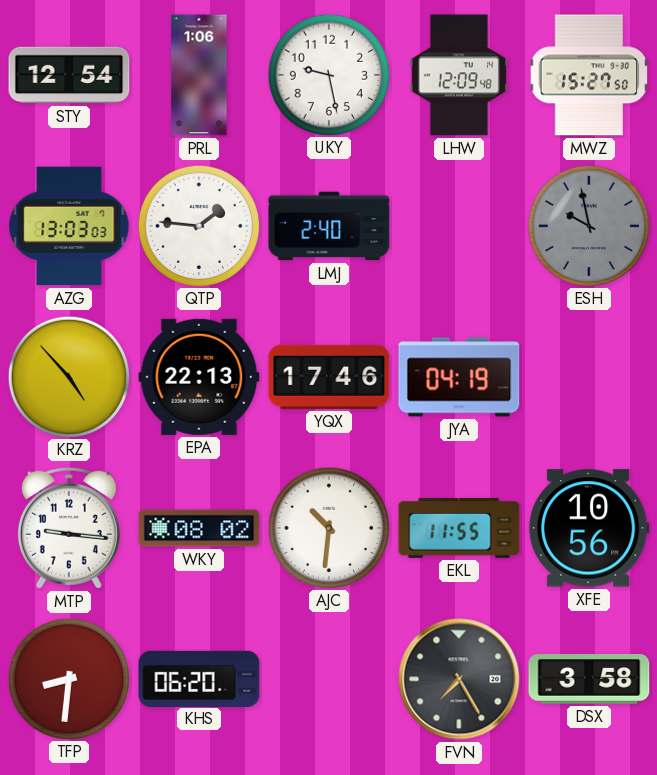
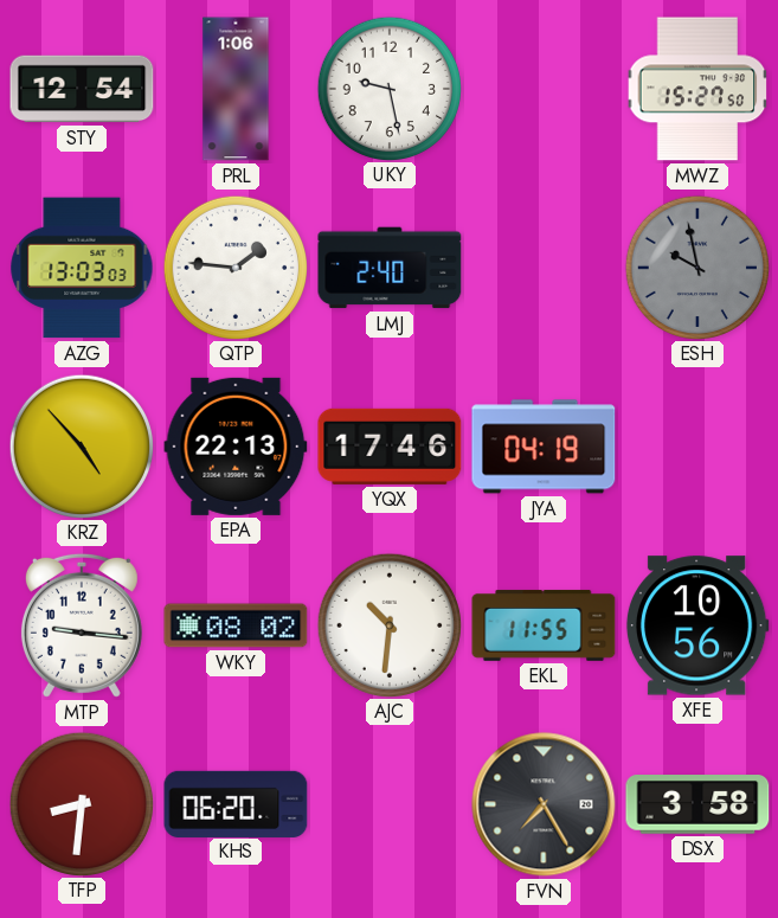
LHW: 12:09 -> none (459, 75)
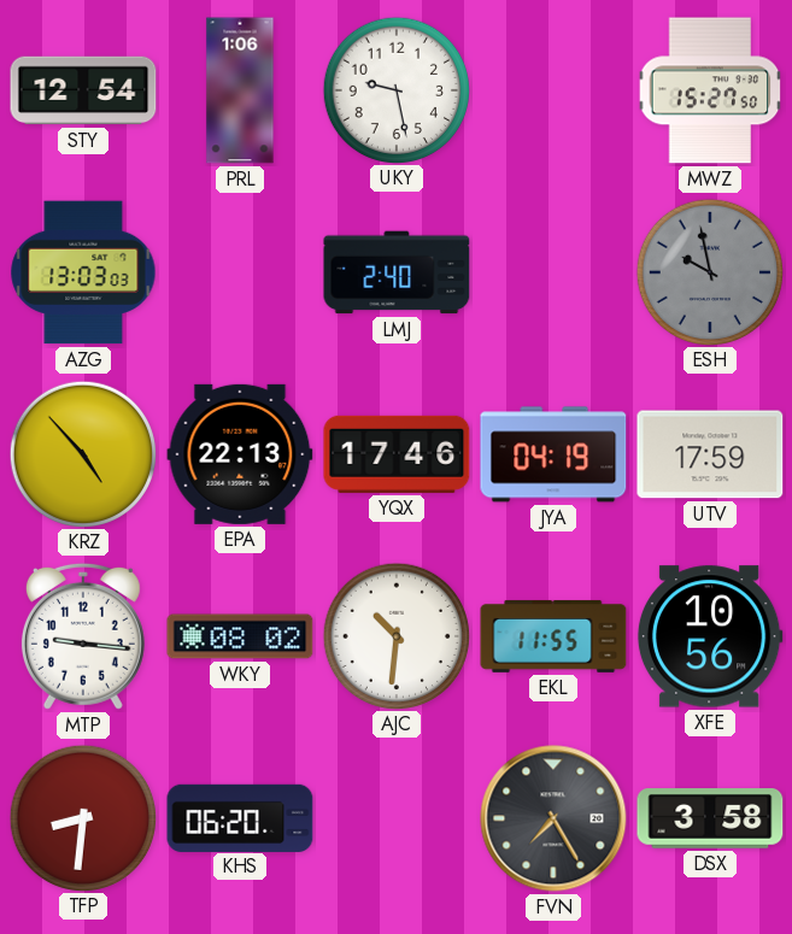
QTP: 1:46 -> none (234, 267)
UTV: none -> 17:59 (710, 454)
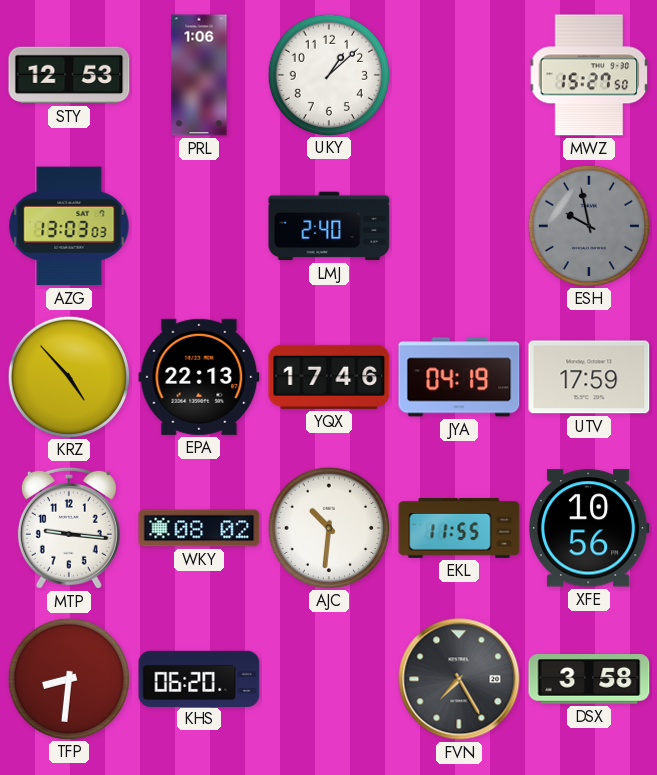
STY: 12:54 -> 12:53 (69, 75)
UKY: 9:28 -> 1:08 (328, 74)
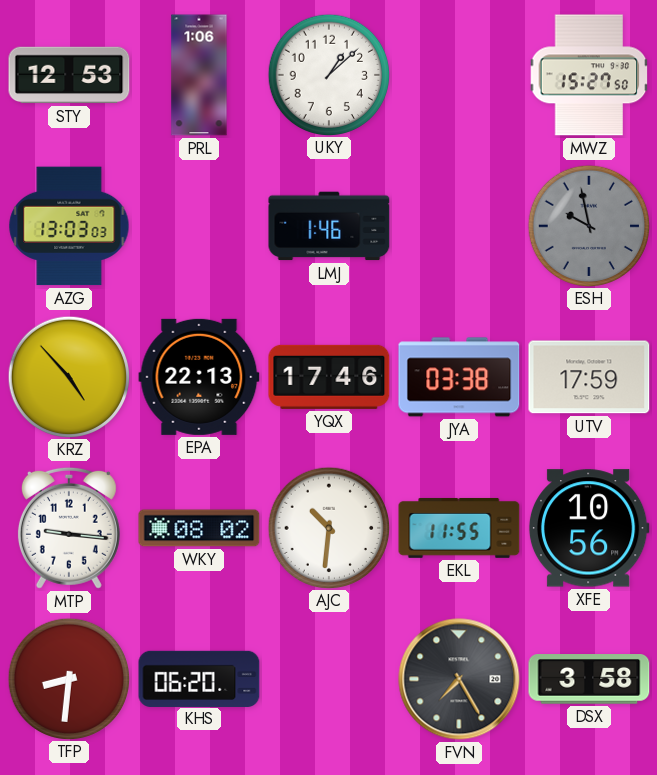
LMJ: 2:40 -> 1:46 (329, 226)
JYA: 04:19 -> 03:38 (459, 377)
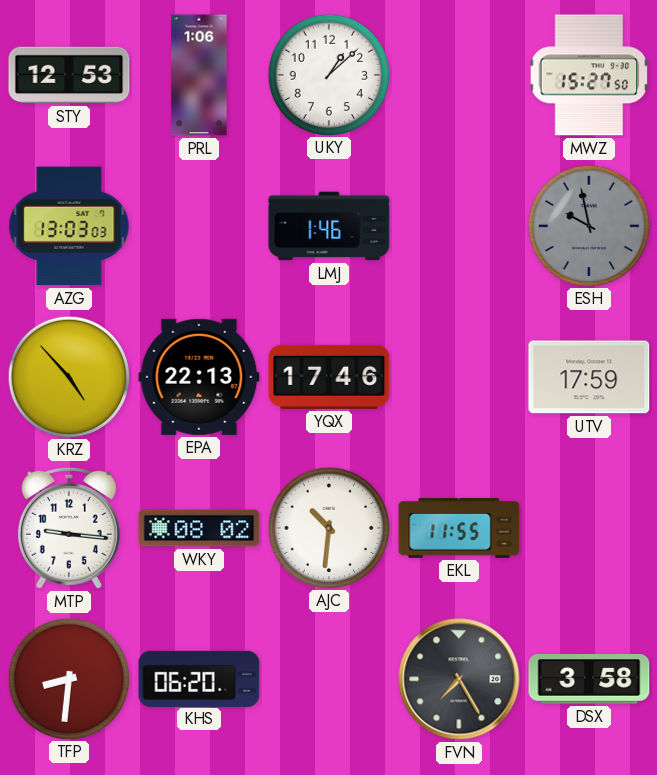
JYA: 03:38 -> none (459, 377)
XFE: 10:56 -> none (589, 528)
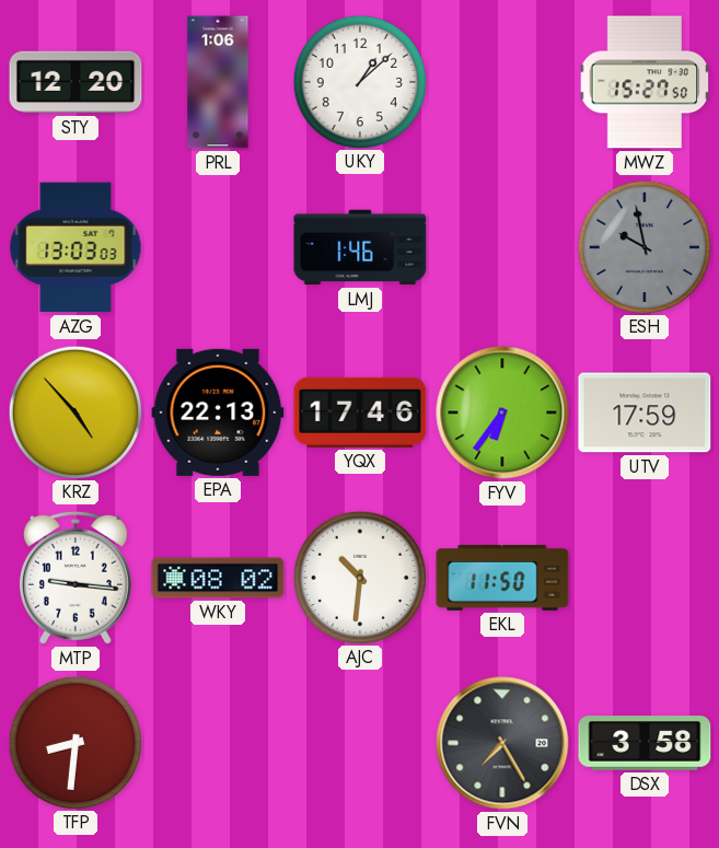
STY: 12:53 -> 12:20 (76, 82)
FYV: none -> 6:36 (502, 413)
EKL: 11:55 -> 11:50 (502, 578)
KHS: 06:20 -> none (199, 678)
